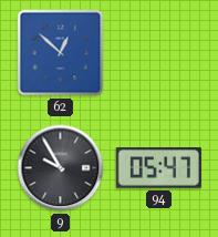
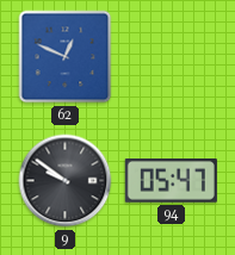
62: 12:52 -> 12:49 (66, 57)
9: 9:55 -> 9:51 (66, 181)
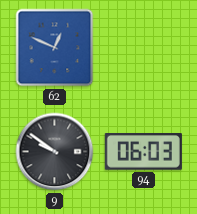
94: 05:47 -> 06:03 (143, 152)
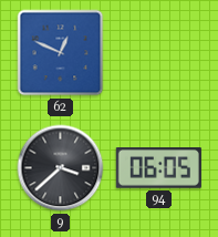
9: 9:51 -> 3:38 (61, 168)
94: 06:03 -> 06:05 (158, 168)
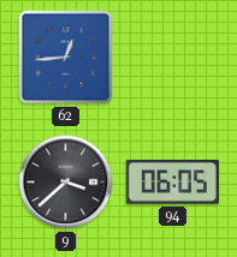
62: 12:49 -> 12:44 (66, 58)
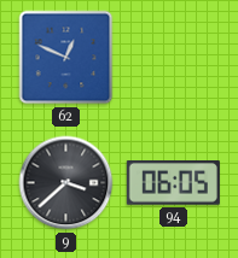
62: 12:44 -> 12:49 (66, 58)
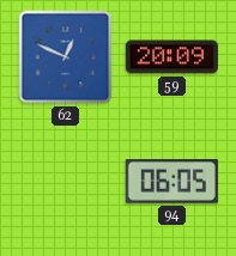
59: none -> 20:09 (171, 57)
9: 3:38 -> none (66, 183)
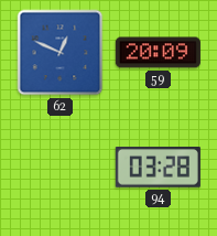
94: 06:05 -> 03:28 (158, 168)
